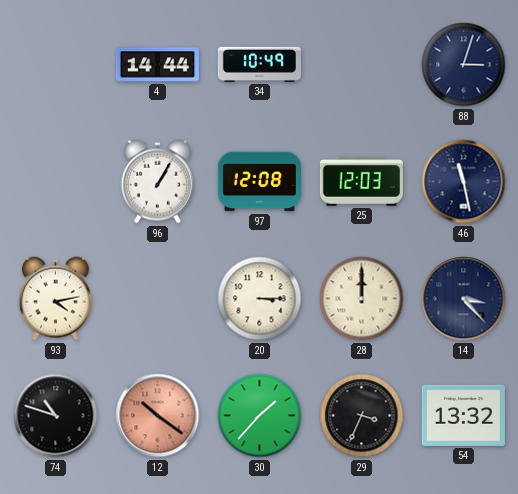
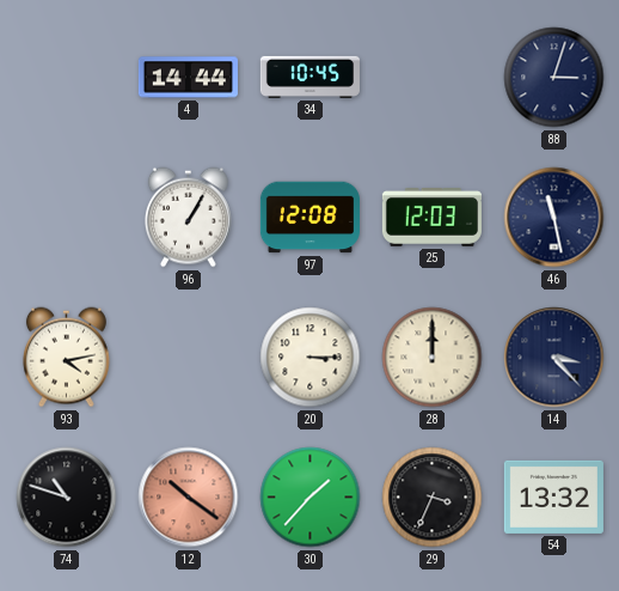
34: 10:49 -> 10:45 (309, 77)
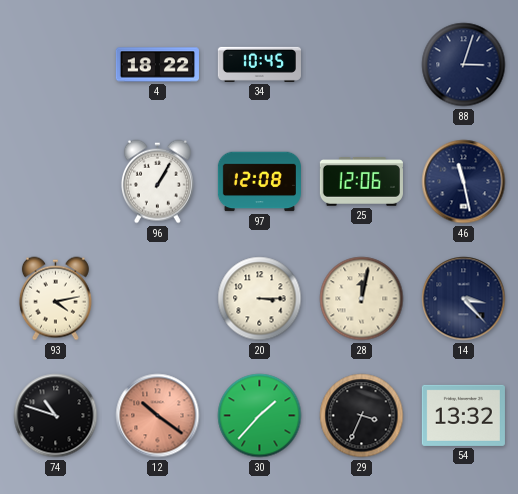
4: 14:44 -> 18:22 (157, 65)
25: 12:03 -> 12:06 (361, 182)
28: 12:00 -> 12:02 (362, 299)
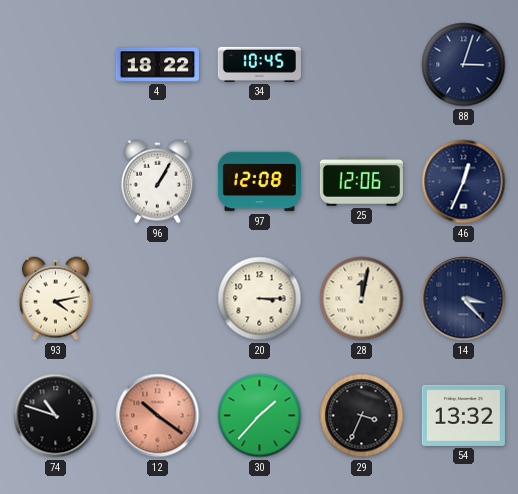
46: 11:28 -> 12:34 (464, 182)
